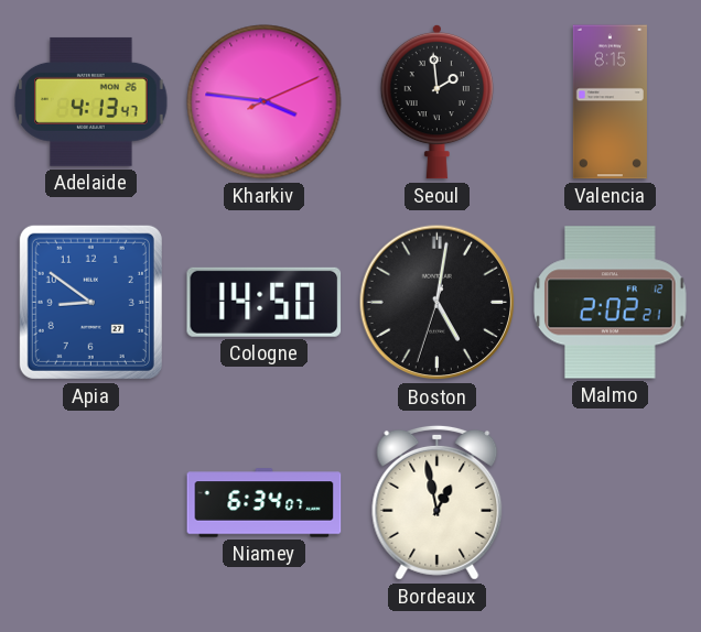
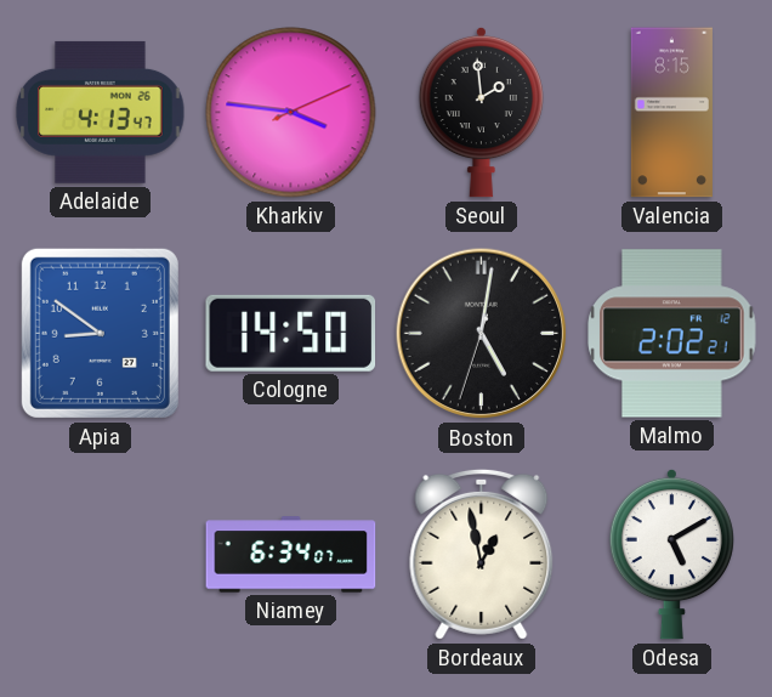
Odesa: none -> 5:10 (671, 554)
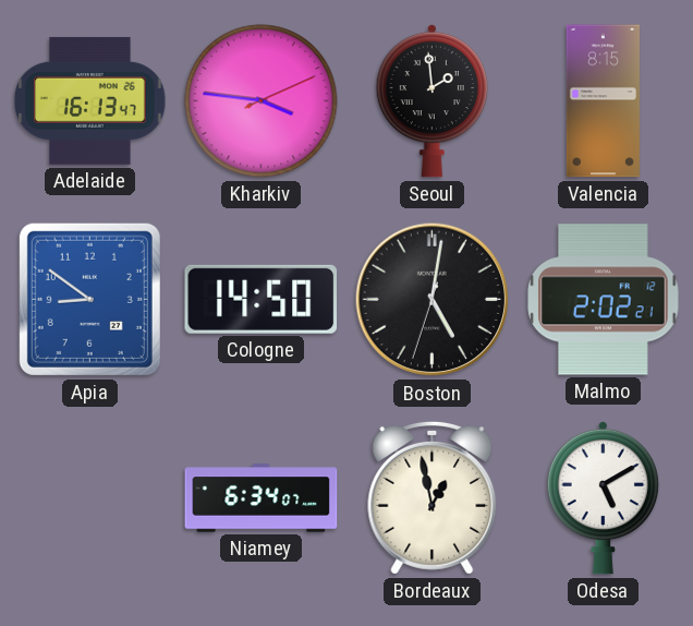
Adelaide: 4:13 -> 16:13 (90, 100)
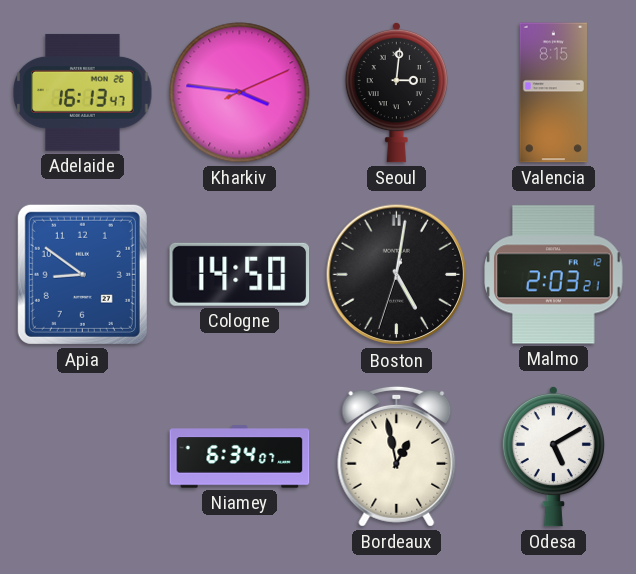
Seoul: 1:59 -> 3:01 (396, 92)
Malmo: 2:02 -> 2:03 (554, 275)
